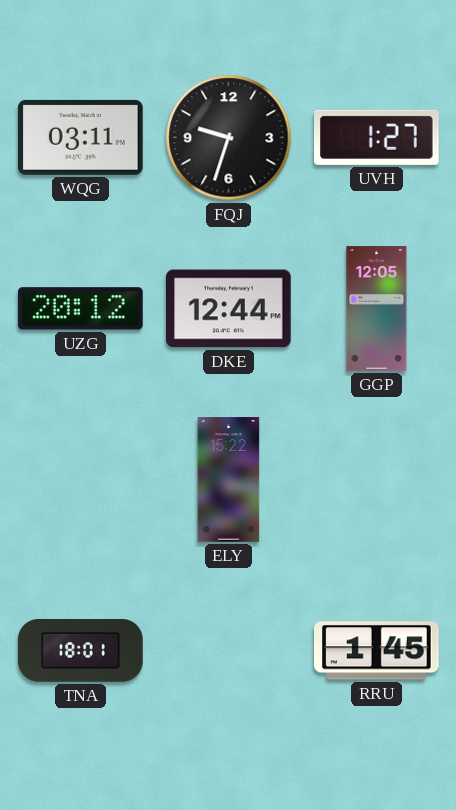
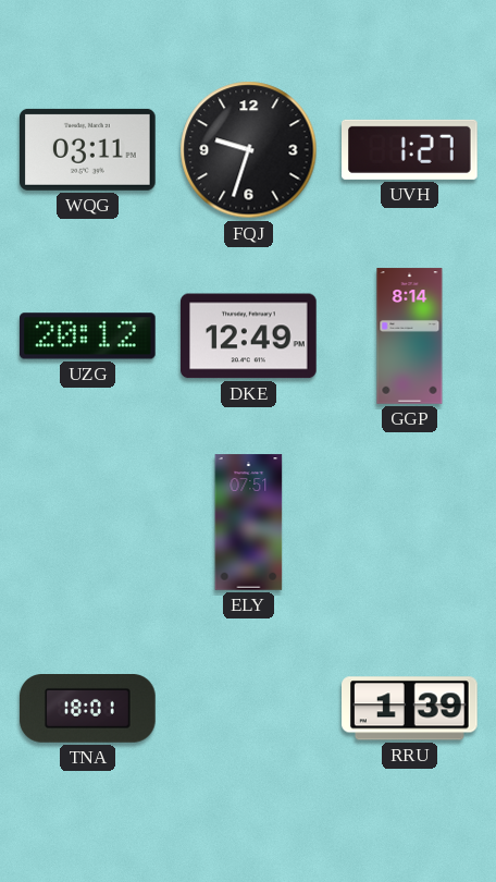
DKE: 12:44 -> 12:49 (249, 336)
GGP: 12:05 -> 8:14 (410, 336)
ELY: 15:22 -> 07:51 (249, 523)
RRU: 1:45 -> 1:39 (410, 709)
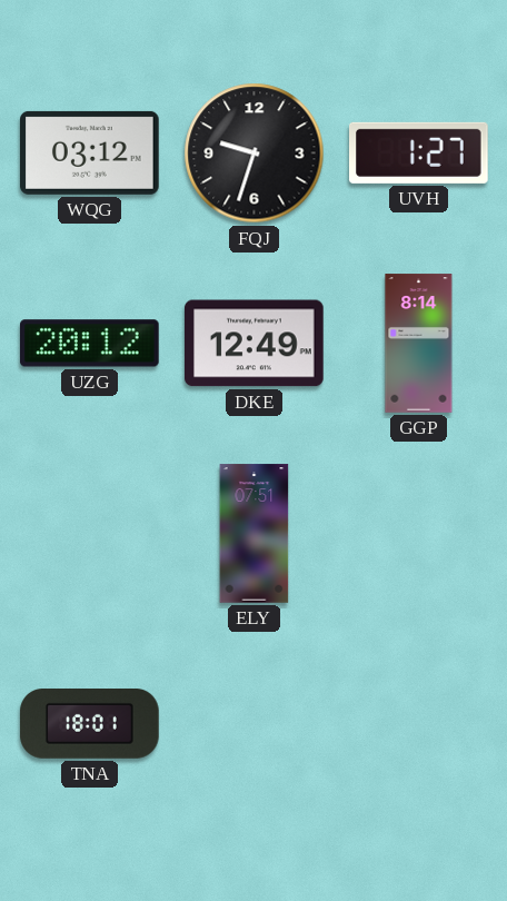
WQG: 03:11 -> 03:12 (90, 152)
RRU: 1:39 -> none (410, 709)
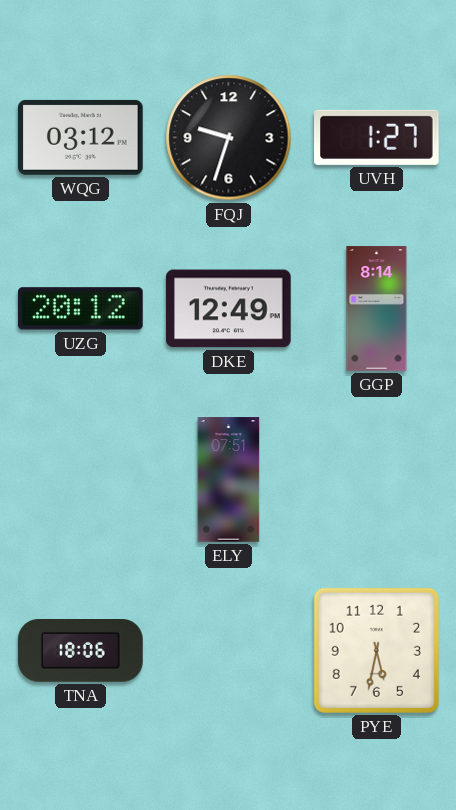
TNA: 18:01 -> 18:06 (81, 651)
PYE: none -> 5:32 (376, 650)
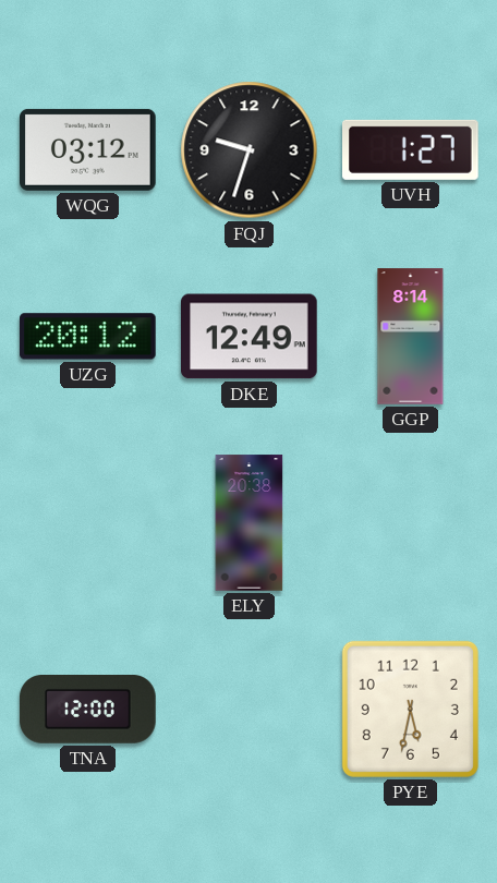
ELY: 07:51 -> 20:38 (250, 523)
TNA: 18:06 -> 12:00 (88, 710)
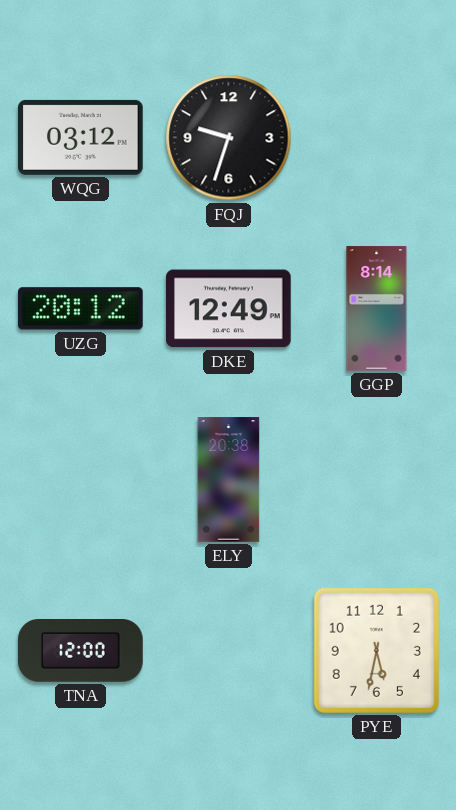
UVH: 1:27 -> none (411, 149)
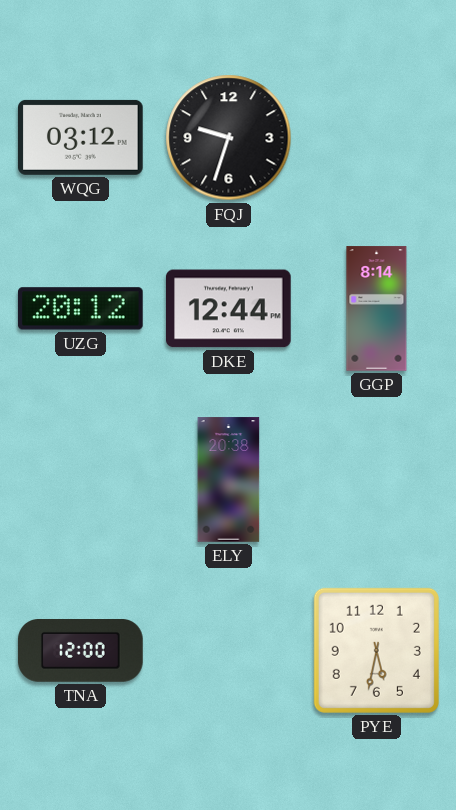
DKE: 12:49 -> 12:44 (229, 309)
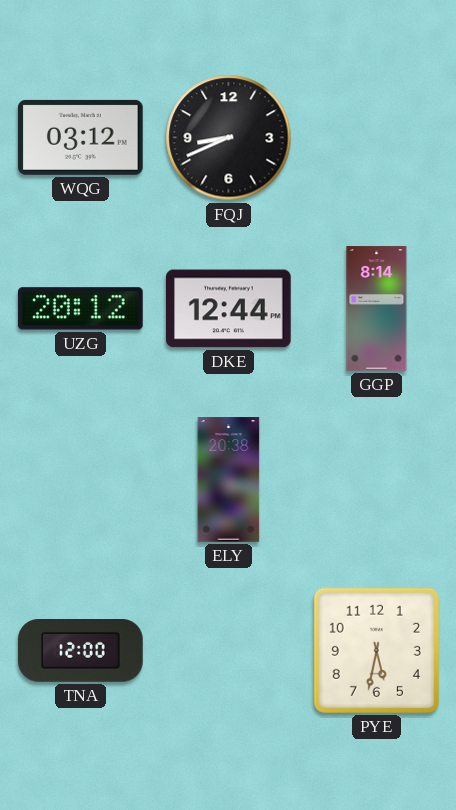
FQJ: 9:33 -> 8:41 (229, 138)
